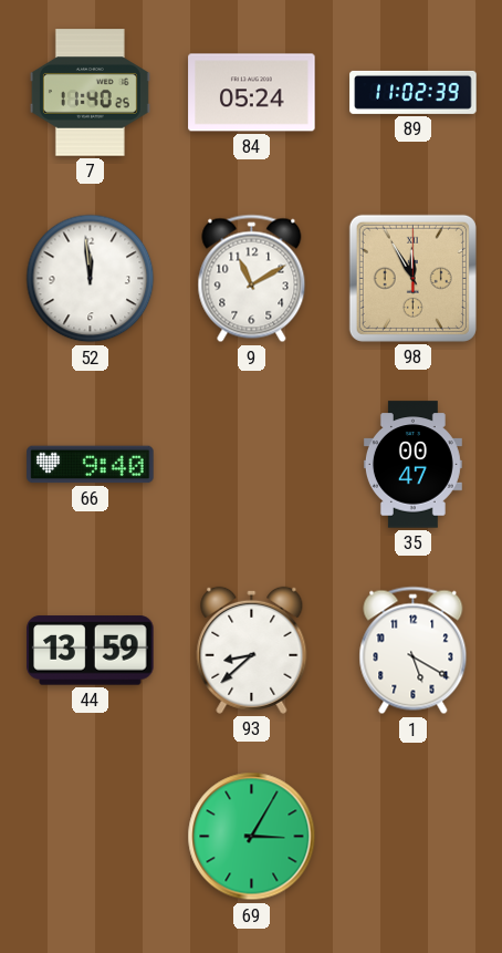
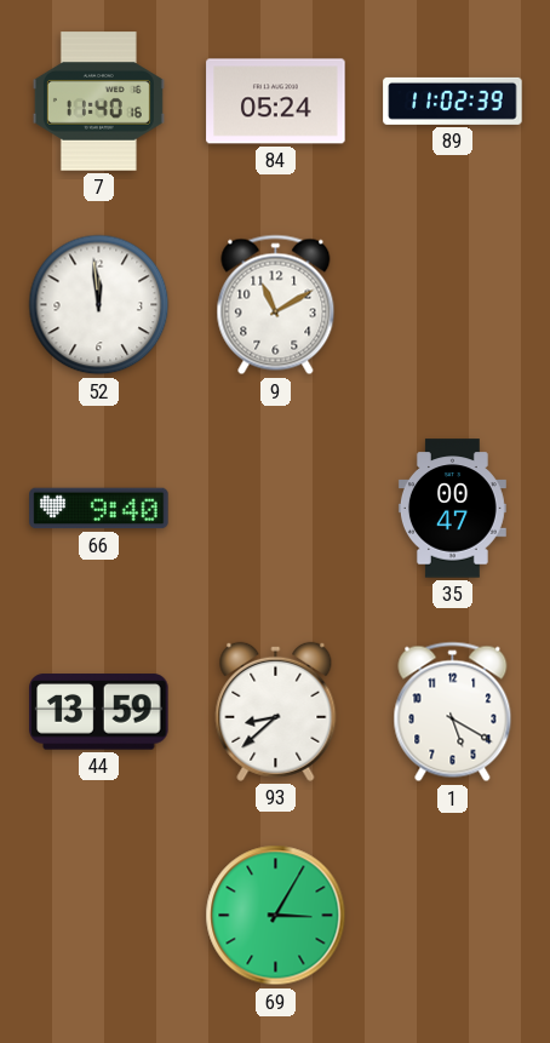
7: 11:40:25 -> 11:40:16 (98, 102)
98: 11:55 -> none (412, 278)
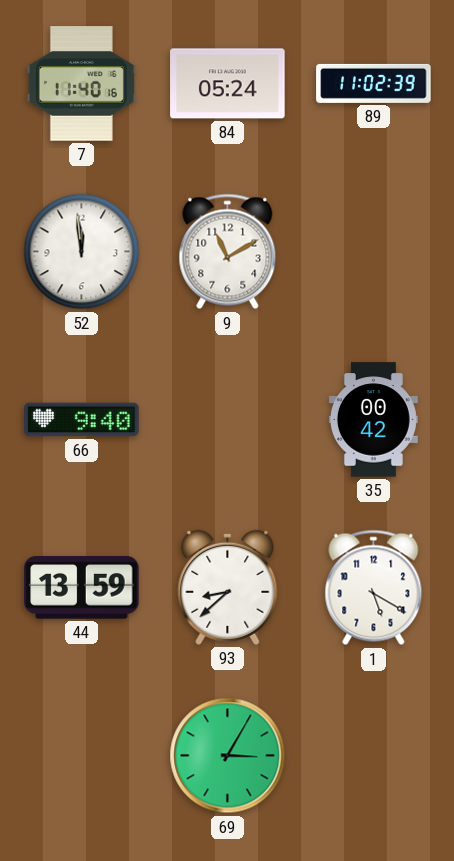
35: 00:47 -> 00:42 (373, 420)
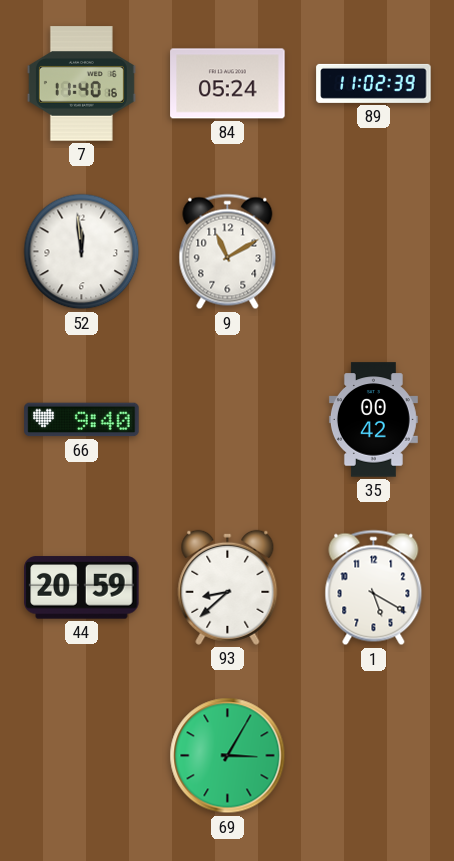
44: 13:59 -> 20:59 (82, 588)
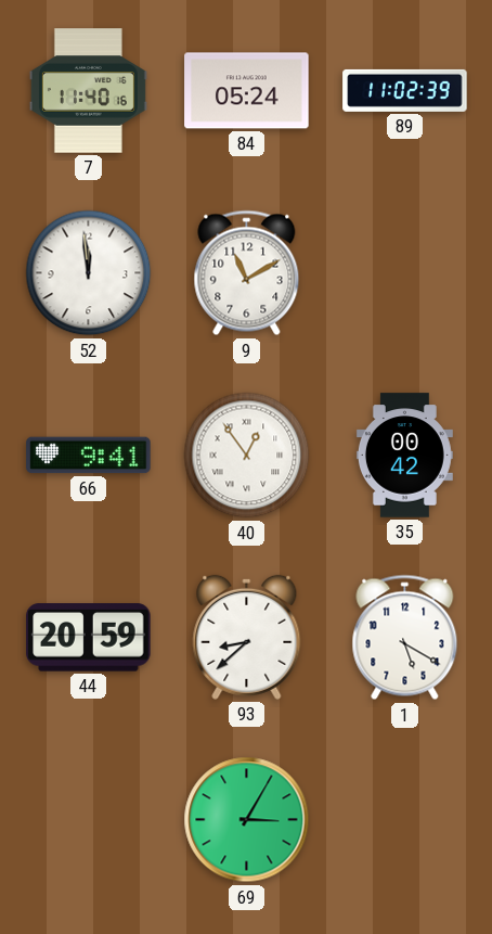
66: 9:40 -> 9:41 (89, 456)
40: none -> 12:54 (247, 456)
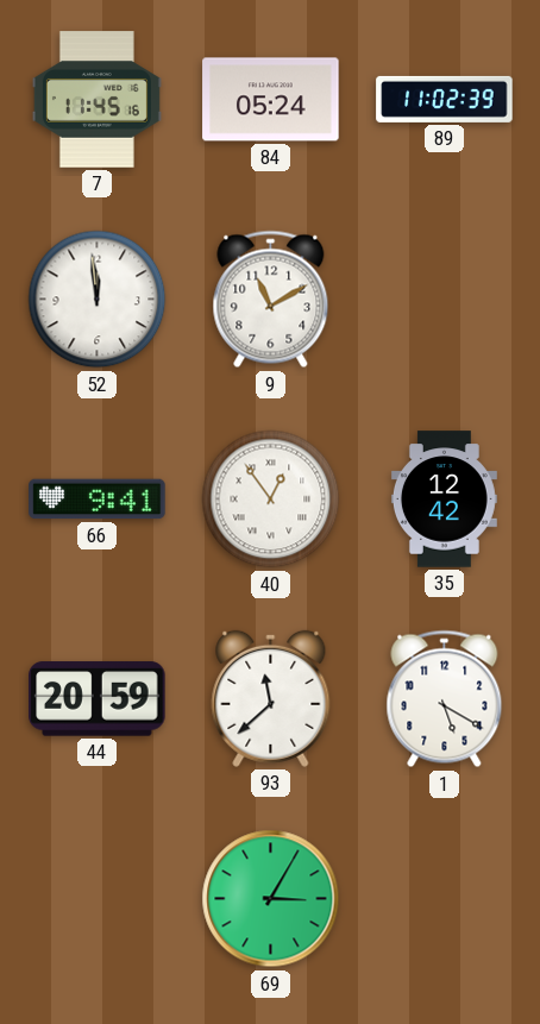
7: 11:40 -> 11:45 (96, 100)
35: 00:42 -> 12:42 (444, 500)
93: 8:38 -> 11:38 (271, 698)
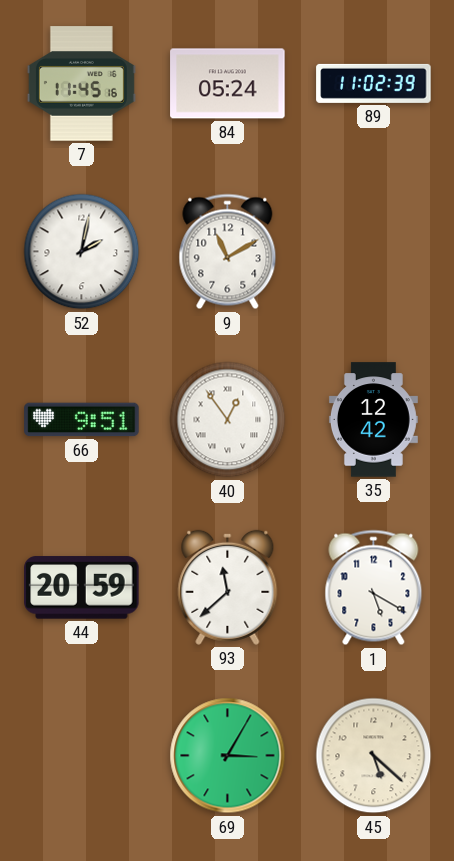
52: 11:59 -> 2:02 (82, 252)
66: 9:41 -> 9:51 (82, 420)
45: none -> 5:22 (374, 756)
